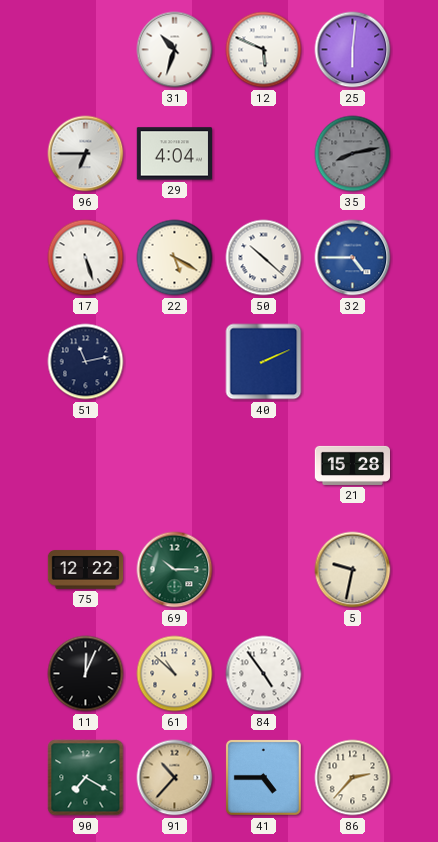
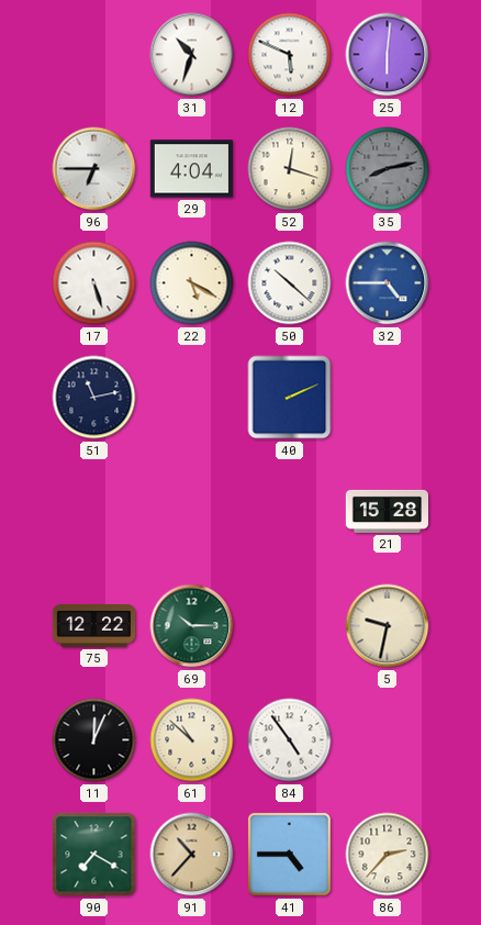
52: none -> 12:18 (290, 169)
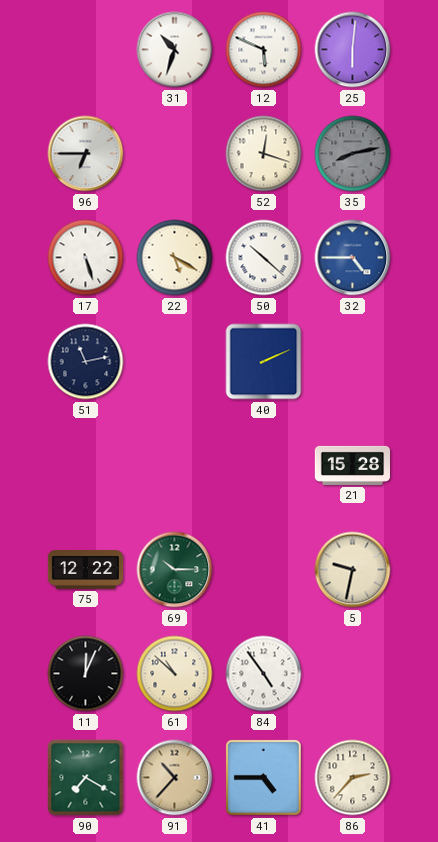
29: 4:04 -> none (191, 169)
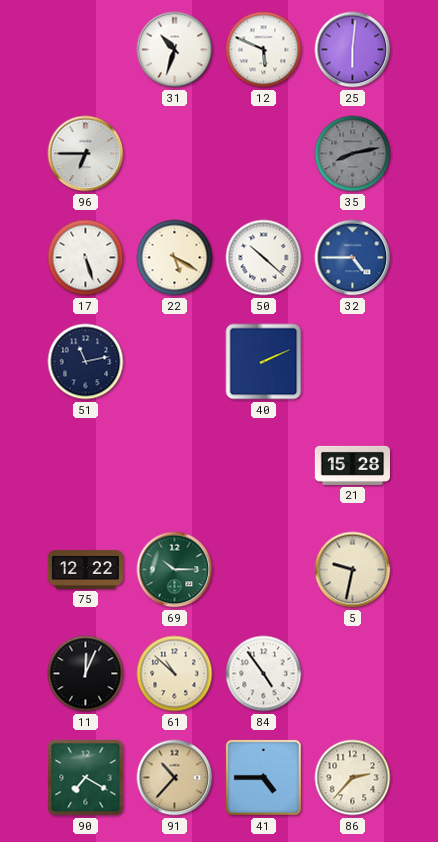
52: 12:18 -> none (264, 154)
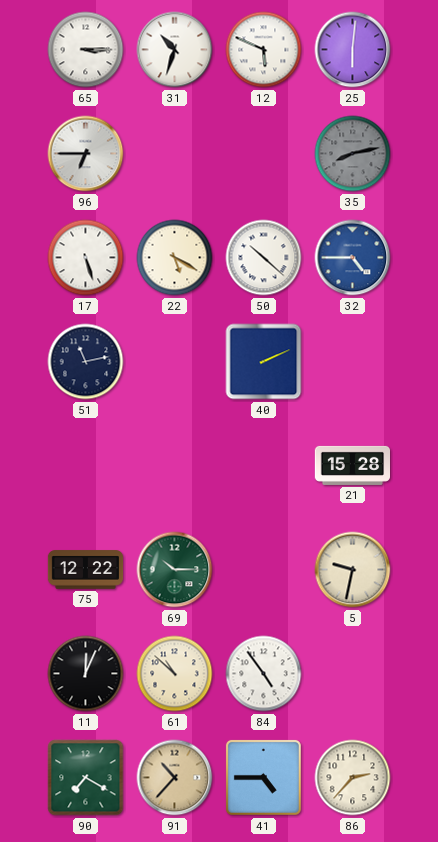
65: none -> 3:15 (86, 50)
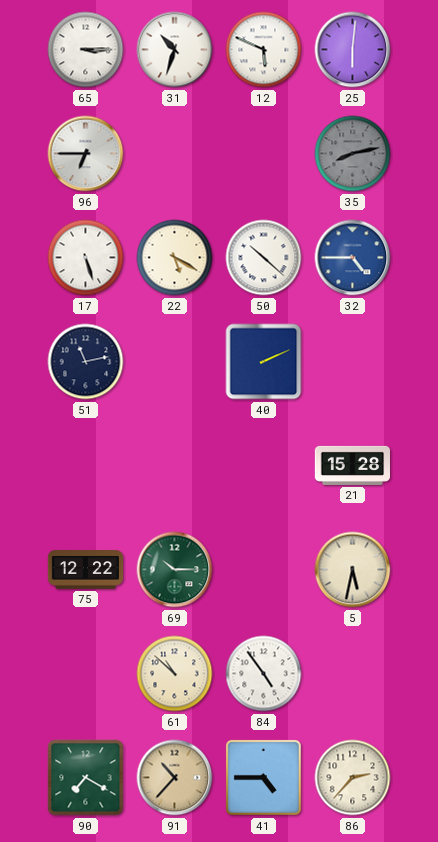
5: 9:32 -> 5:32 (353, 570)
11: 12:04 -> none (86, 674)
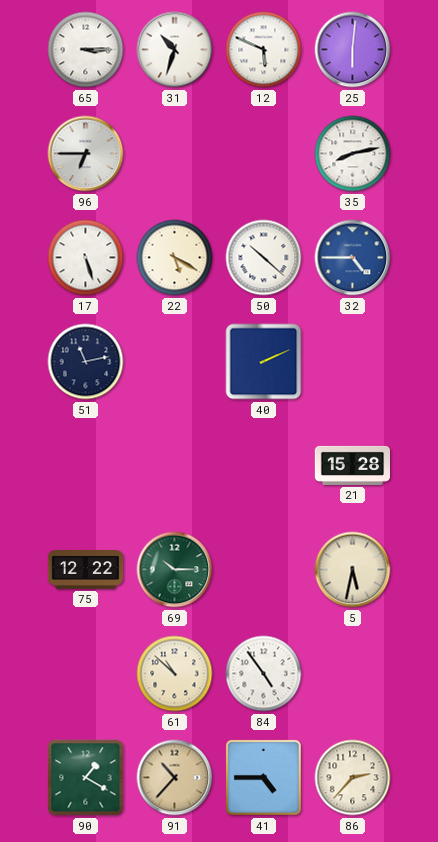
35 dial: grey -> white (353, 154)
90: 7:20 -> 1:20 (86, 778)
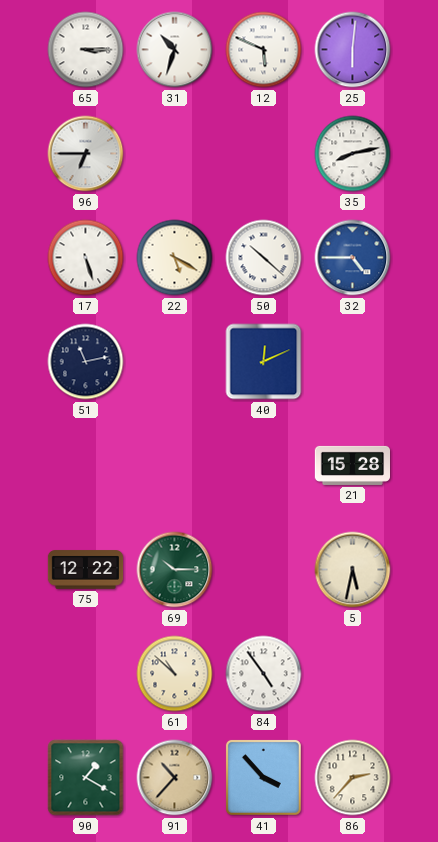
40: 2:11 -> 12:11 (264, 362)
41: 4:45 -> 3:53 (263, 777)
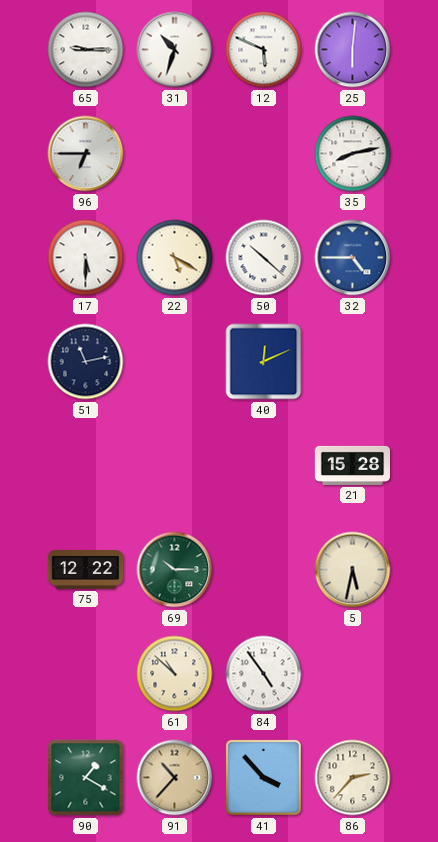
65: 3:15 -> 9:15 (86, 50)
17: 5:27 -> 5:30 (86, 258)
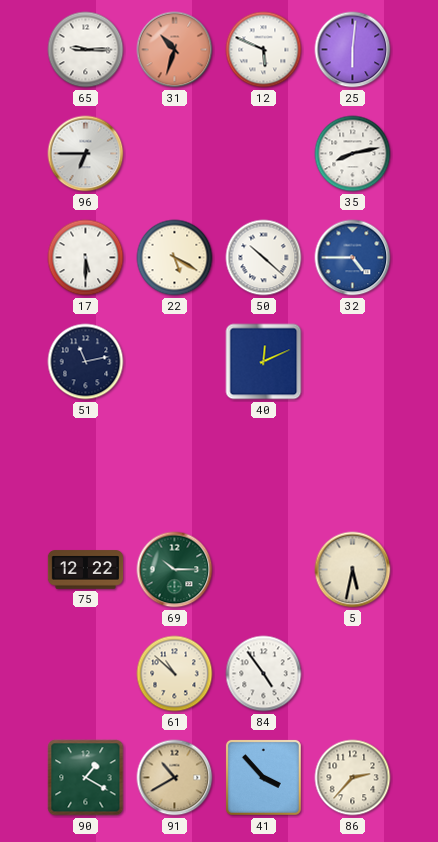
31 dial: white -> salmon (175, 50)
21: 15:28 -> none (352, 465)
91: 10:37 -> 10:40 (175, 778)
